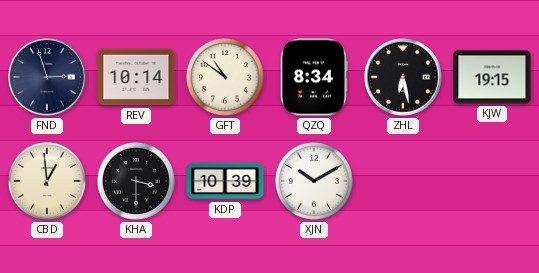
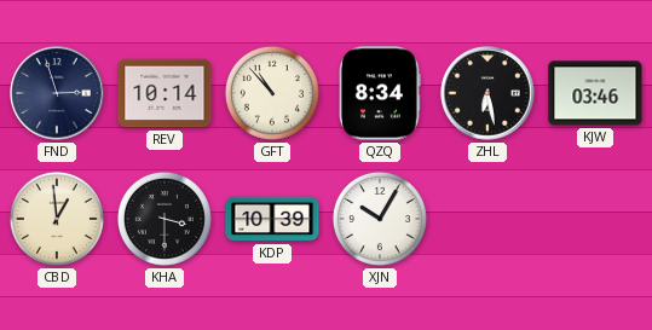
GFT: 10:51 -> 10:53 (272, 93)
KJW: 19:15 -> 03:46 (595, 93)
XJN: 10:10 -> 10:05 (380, 219)
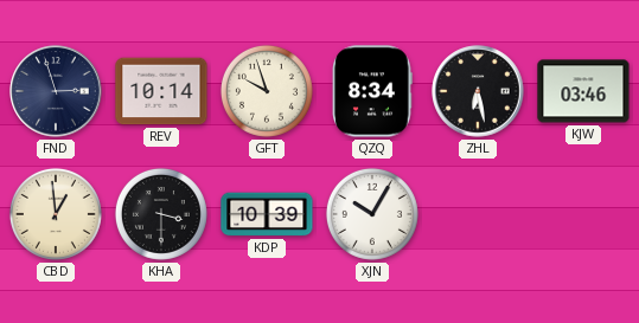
GFT: 10:53 -> 9:57 (267, 91)
